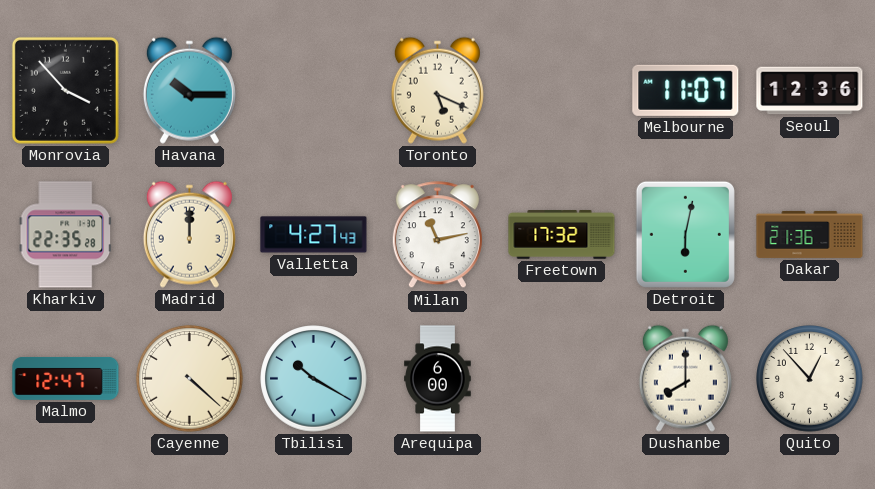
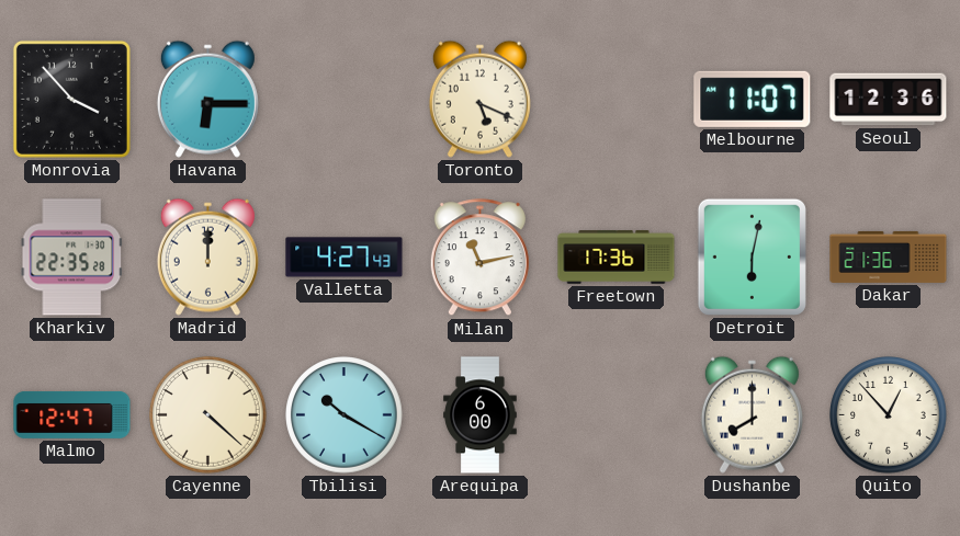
Havana: 10:15 -> 6:15 (207, 99)
Freetown: 17:32 -> 17:36 (617, 258)
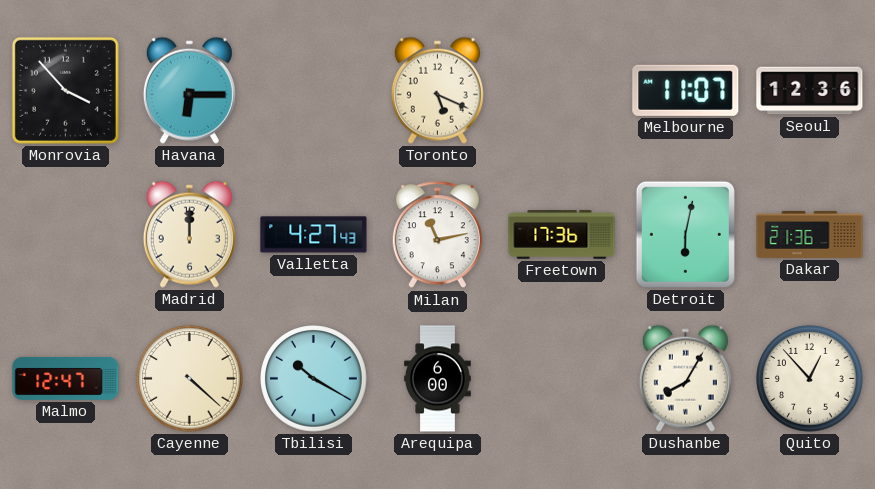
Kharkiv: 22:35 -> none (72, 258)
Dushanbe: 8:00 -> 8:05 (685, 378)
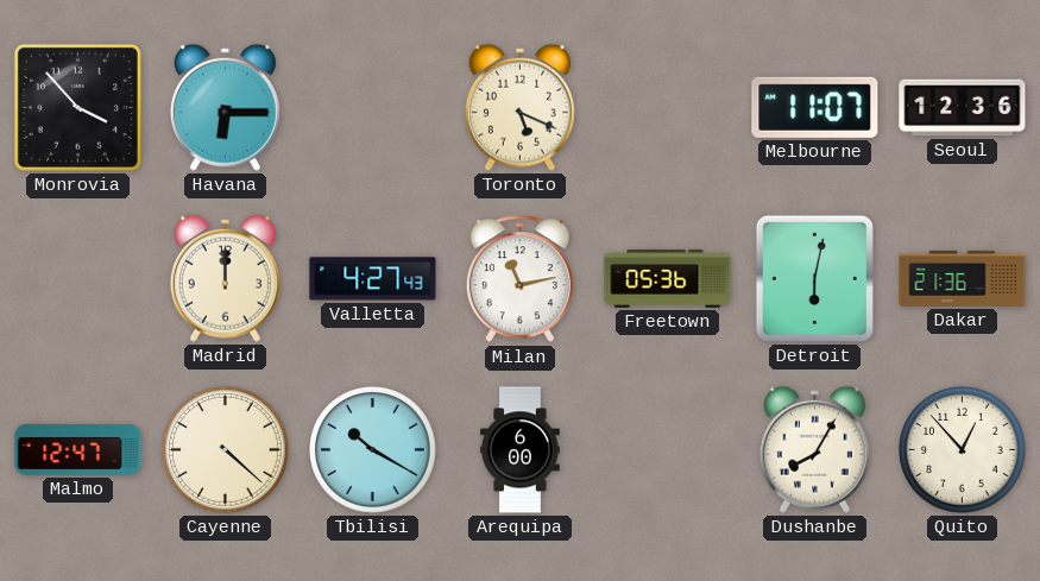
Freetown: 17:36 -> 05:36 (668, 279)
